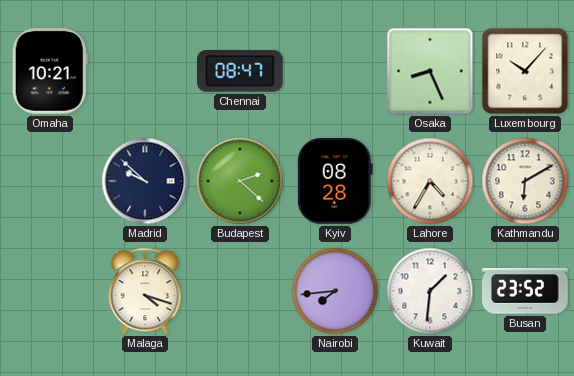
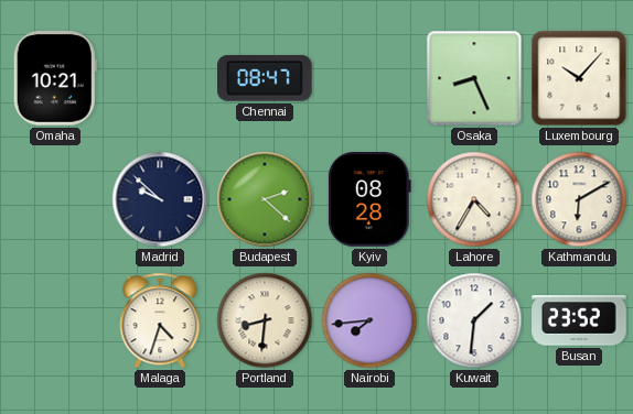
Malaga: 4:18 -> 4:33 (160, 320)
Portland: none -> 8:31 (265, 320)
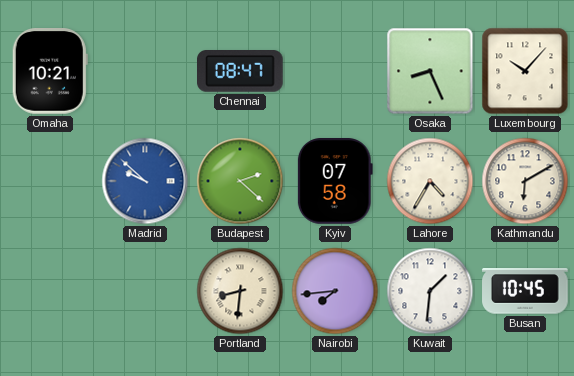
Madrid dial: navy -> blue (145, 181)
Kyiv: 08:28 -> 07:58 (335, 182)
Malaga: 4:33 -> none (160, 320)
Busan: 23:52 -> 10:45 (525, 291)
